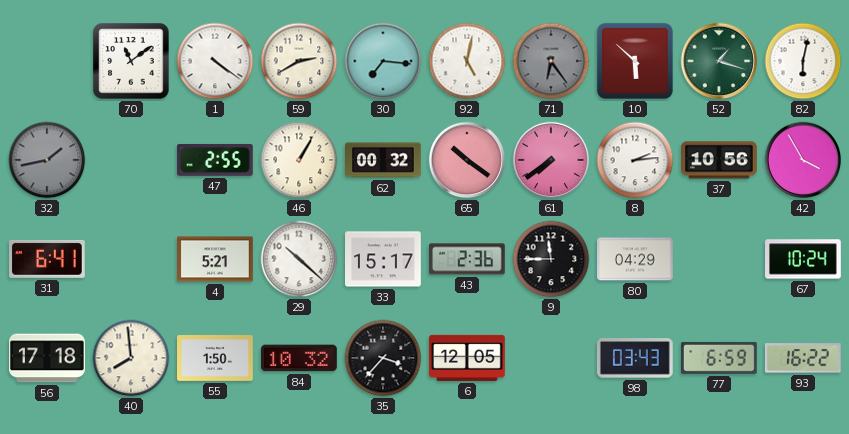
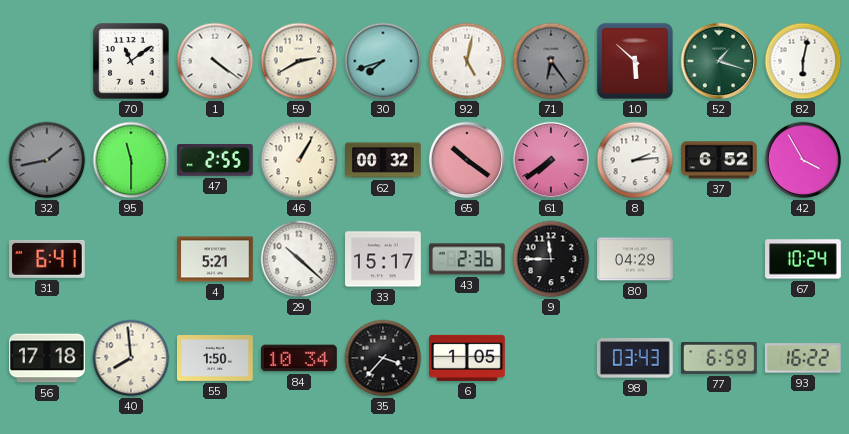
30: 7:16 -> 7:42 (383, 61)
95: none -> 11:30 (131, 160)
37: 10:56 -> 6:52 (719, 160)
84: 10:32 -> 10:34 (300, 358)
6: 12:05 -> 1:05 (468, 358)
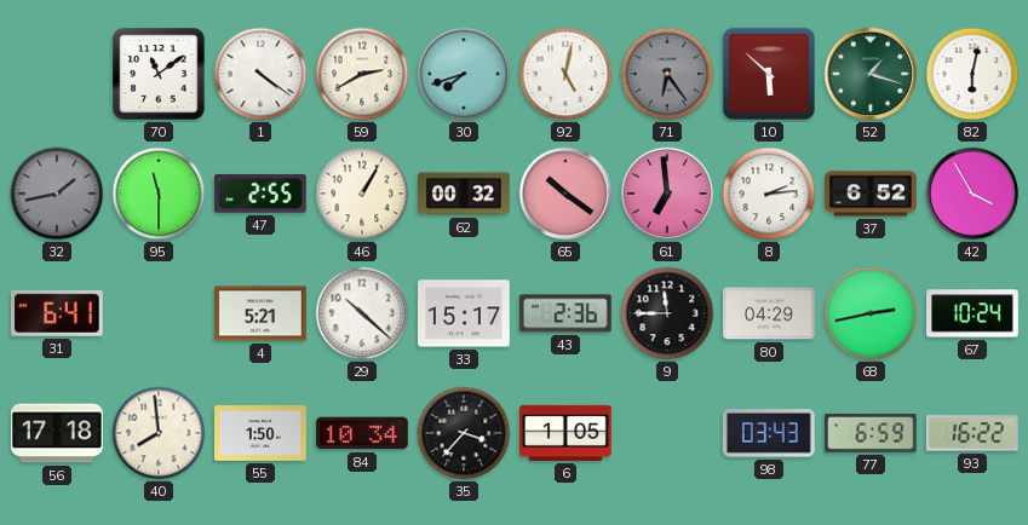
61: 7:39 -> 6:59 (667, 194)
68: none -> 2:43 (871, 313)
